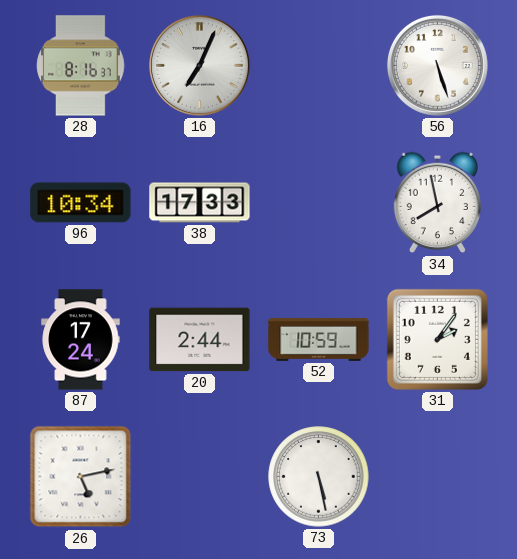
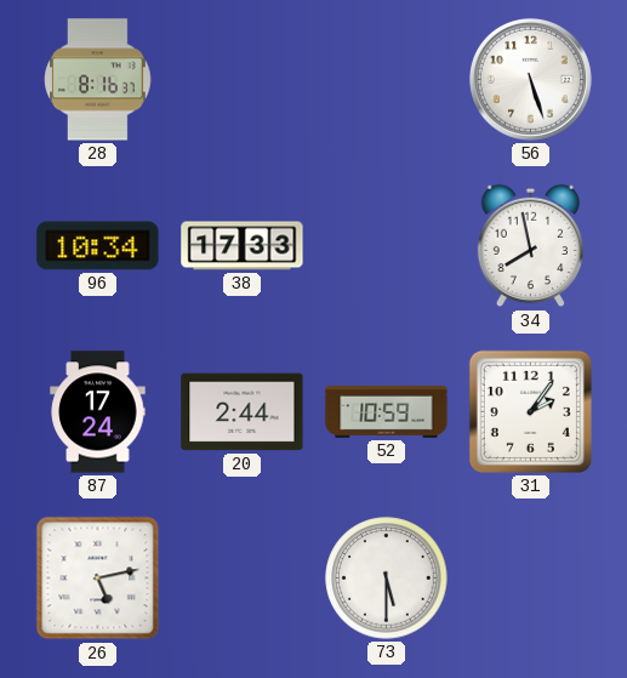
16: 7:04 -> none (199, 65)
73: 5:28 -> 5:30 (387, 579)
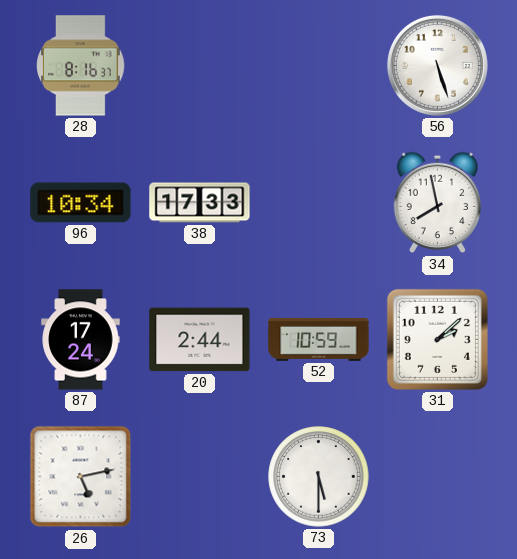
31: 2:06 -> 2:08 (437, 339)
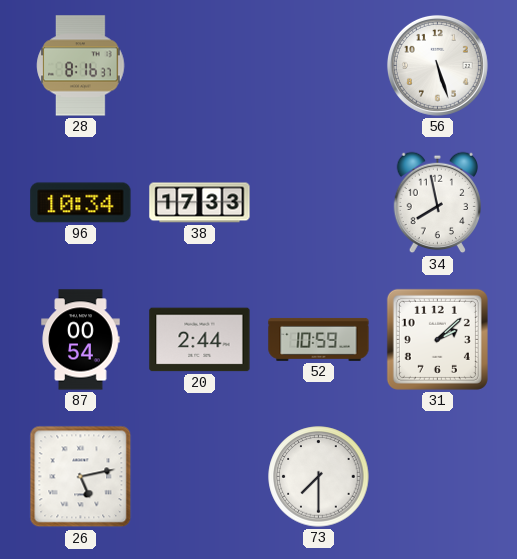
87: 17:24 -> 00:54 (81, 340)
73: 5:30 -> 7:30 (319, 477)
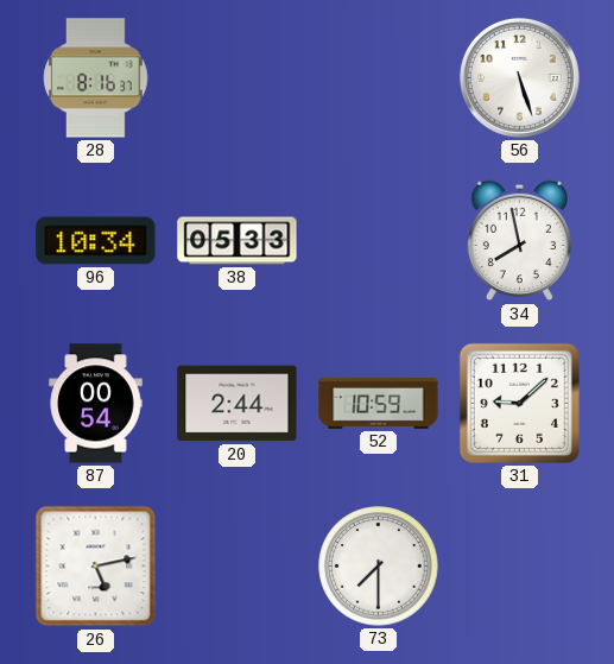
38: 17:33 -> 05:33 (238, 241)
31: 2:08 -> 9:08 (519, 403)
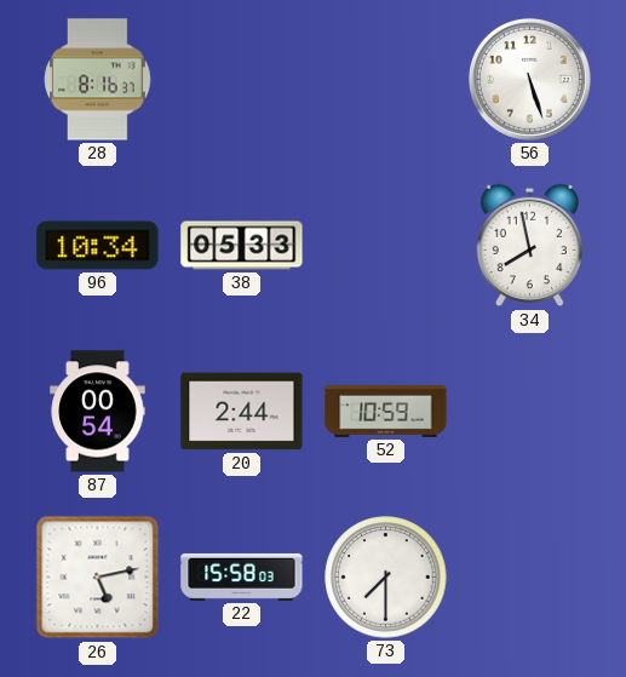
31: 9:08 -> none (519, 403)
22: none -> 15:58 (242, 576)
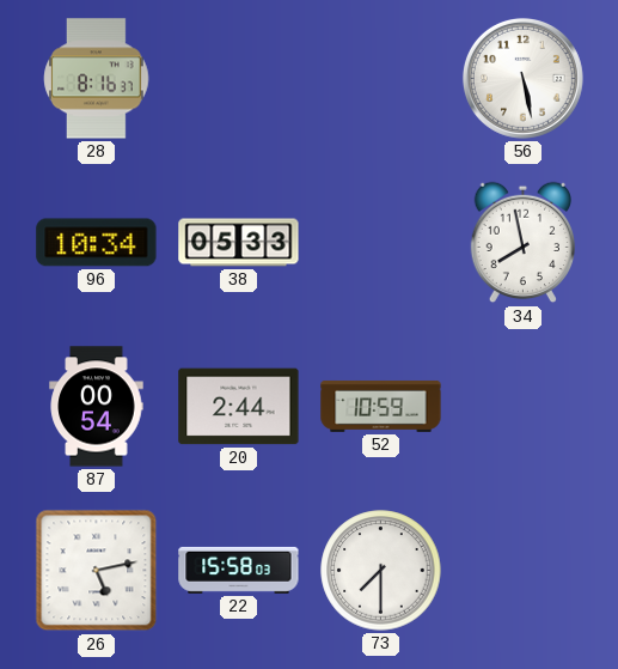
56: 5:27 -> 5:28 (522, 78)
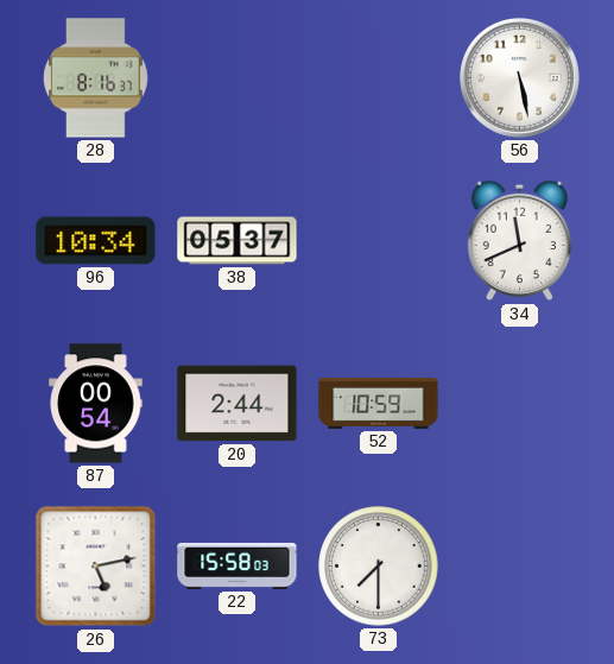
38: 05:33 -> 05:37 (238, 241)
34: 7:58 -> 11:41 (519, 241)
